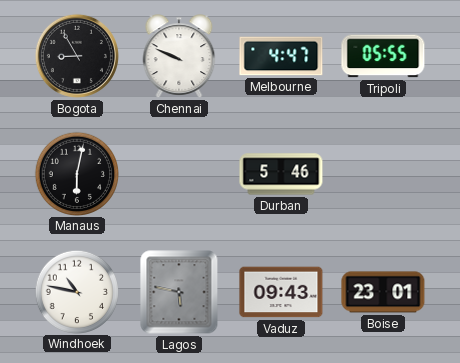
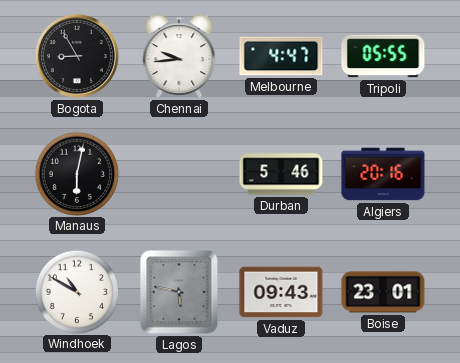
Chennai: 9:49 -> 9:44 (179, 56)
Algiers: none -> 20:16 (383, 174)
Windhoek: 10:47 -> 10:50 (76, 291)
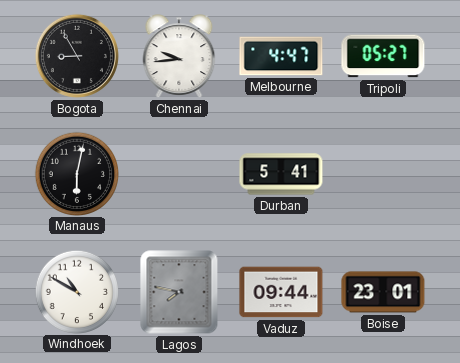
Tripoli: 05:55 -> 05:27 (383, 56)
Durban: 5:46 -> 5:41 (281, 174)
Algiers: 20:16 -> none (383, 174)
Lagos: 5:47 -> 7:47 (179, 292)
Vaduz: 09:43 -> 09:44 (281, 292)
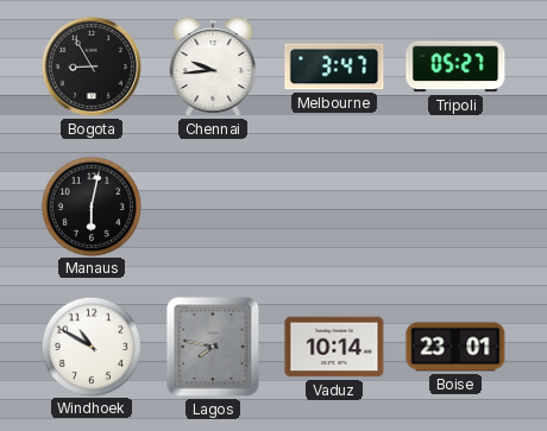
Melbourne: 4:47 -> 3:47 (334, 66)
Durban: 5:41 -> none (281, 174)
Vaduz: 09:44 -> 10:14 (334, 347)
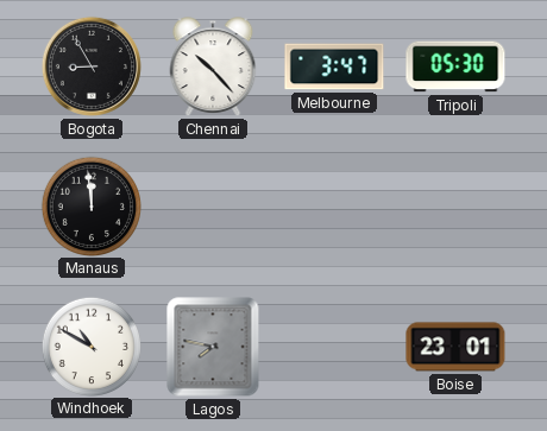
Chennai: 9:44 -> 10:23 (213, 66)
Tripoli: 05:27 -> 05:30 (455, 66)
Manaus: 6:02 -> 11:59 (90, 205)
Vaduz: 10:14 -> none (334, 347)
